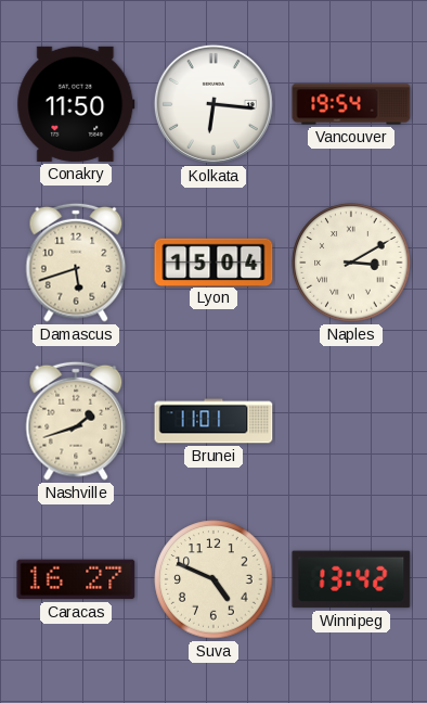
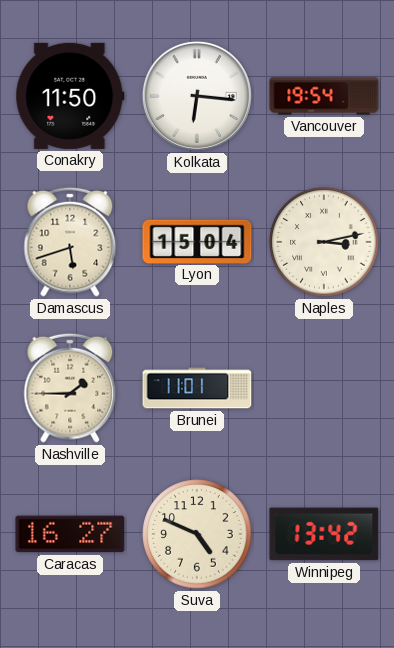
Naples: 3:10 -> 3:13 (324, 242)
Nashville: 1:42 -> 1:45 (70, 388)
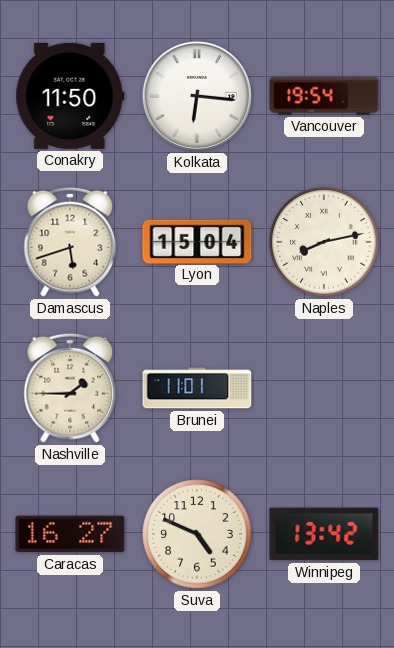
Naples: 3:13 -> 8:13 (324, 242)
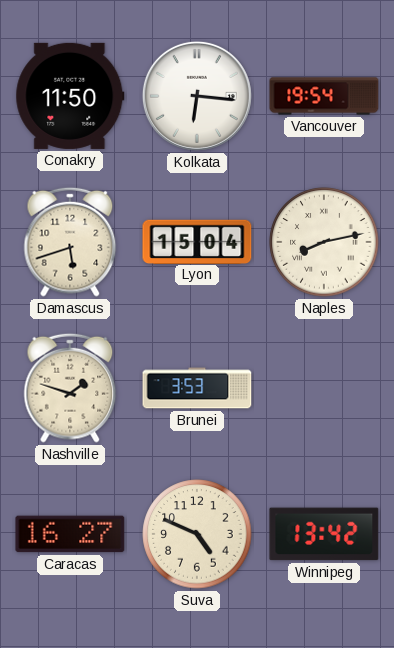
Nashville: 1:45 -> 1:48 (70, 388)
Brunei: 11:01 -> 3:53 (197, 388)
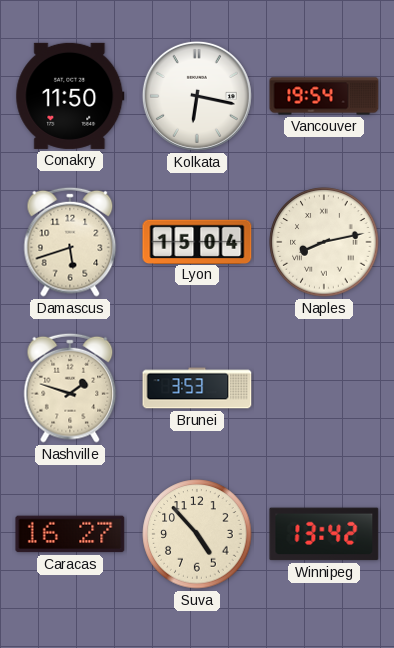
Kolkata: 6:16 -> 6:17 (197, 96)
Suva: 4:49 -> 4:53 (197, 534)
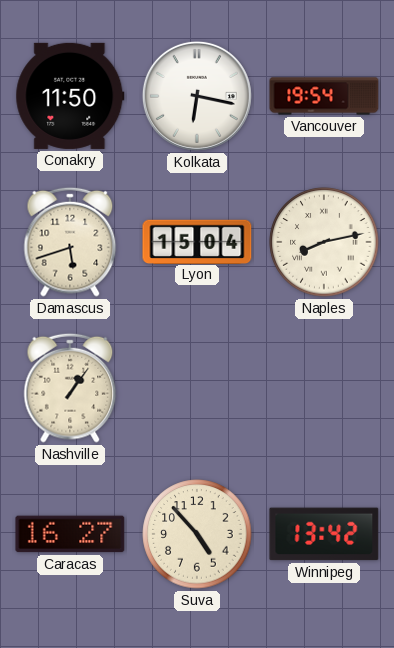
Nashville: 1:48 -> 1:06 (70, 388)
Brunei: 3:53 -> none (197, 388)
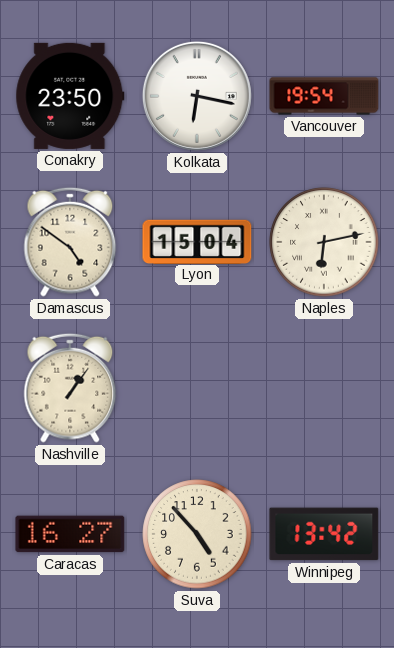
Conakry: 11:50 -> 23:50 (70, 96)
Damascus: 5:42 -> 4:51 (70, 242)
Naples: 8:13 -> 6:13 (324, 242)
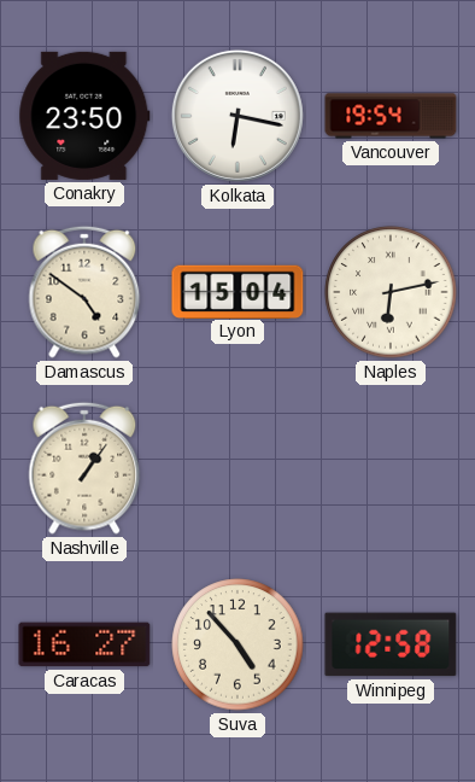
Winnipeg: 13:42 -> 12:58 (391, 644)
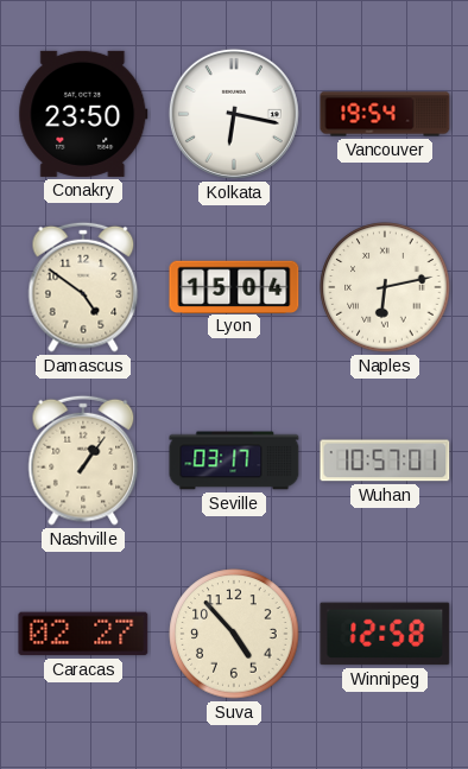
Seville: none -> 03:17 (234, 460)
Wuhan: none -> 10:57 (385, 460)
Caracas: 16:27 -> 02:27 (83, 634)
